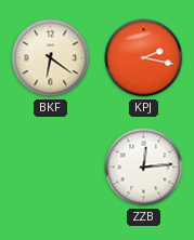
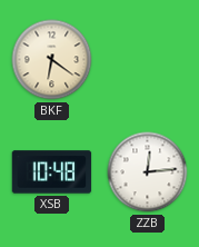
KPJ: 2:17 -> none (144, 58)
XSB: none -> 10:48 (52, 172)
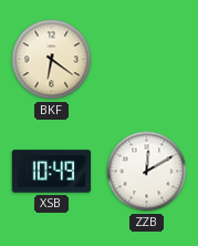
XSB: 10:48 -> 10:49 (52, 172)
ZZB: 12:14 -> 12:10 (147, 172)
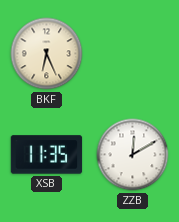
BKF: 6:21 -> 6:26 (47, 54)
XSB: 10:49 -> 11:35 (47, 155)
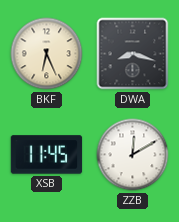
DWA: none -> 8:18 (133, 54)
XSB: 11:35 -> 11:45 (47, 155)
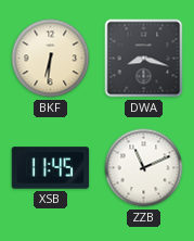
BKF: 6:26 -> 6:31 (51, 59)
ZZB: 12:10 -> 11:11 (144, 168)
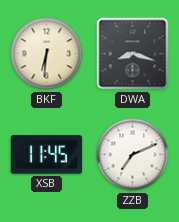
ZZB: 11:11 -> 7:11 (133, 155)
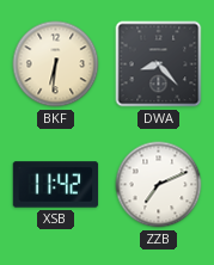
DWA: 8:18 -> 8:23 (159, 64)
XSB: 11:45 -> 11:42 (56, 185)
